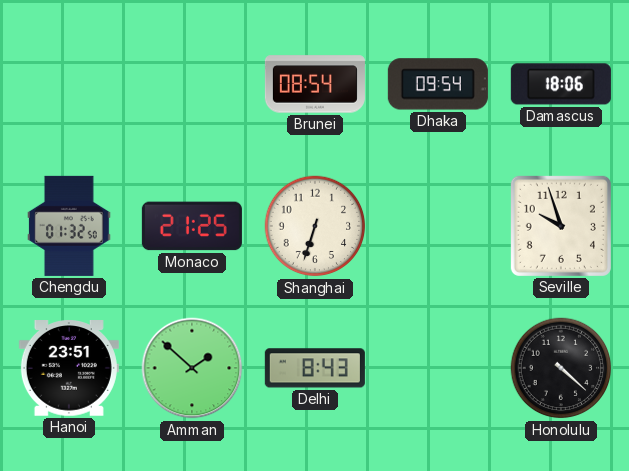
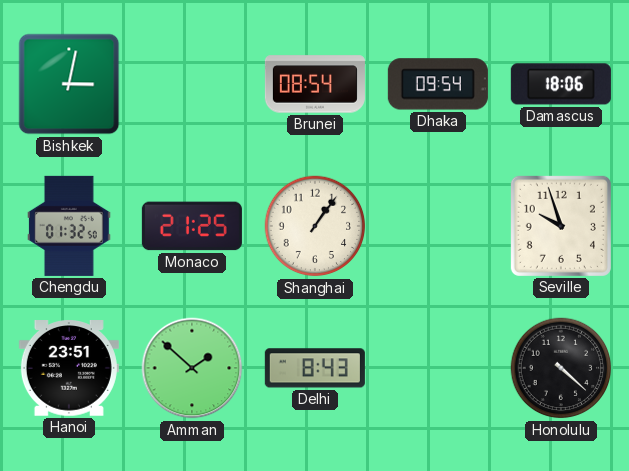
Bishkek: none -> 3:02 (69, 84)
Shanghai: 6:33 -> 1:06 (315, 226)
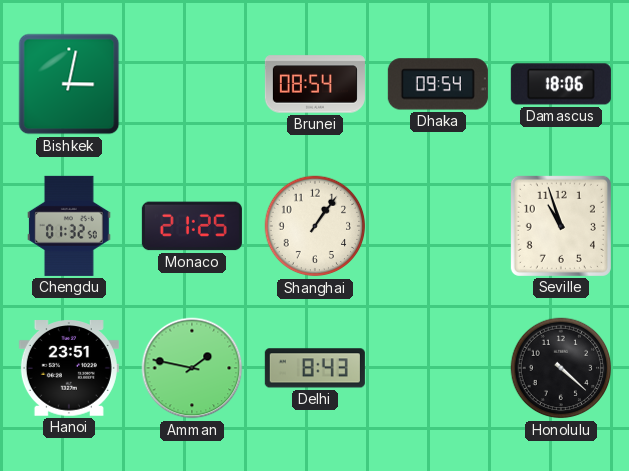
Seville: 9:57 -> 10:57 (561, 226)
Amman: 1:52 -> 1:47 (192, 368)
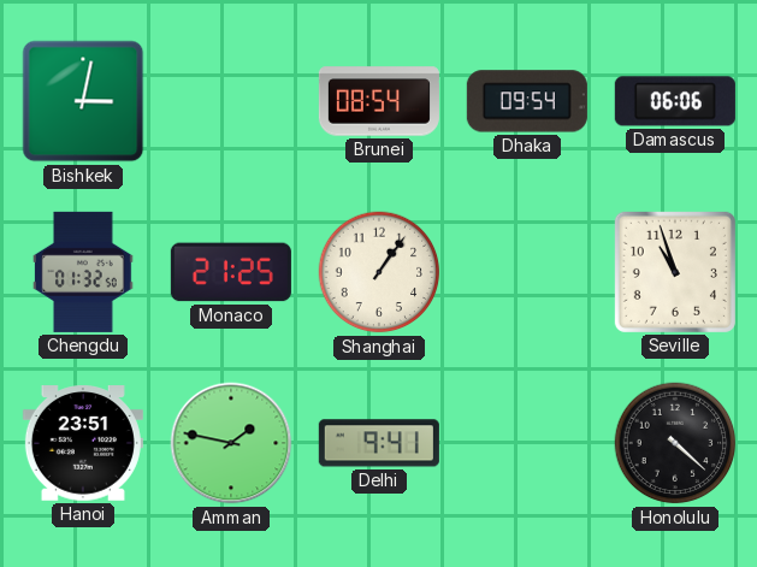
Damascus: 18:06 -> 06:06 (675, 101)
Delhi: 8:43 -> 9:41 (379, 443)
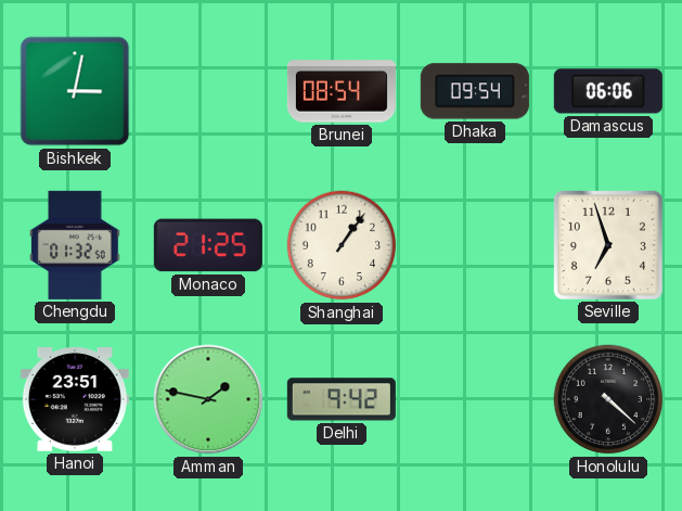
Seville: 10:57 -> 6:57 (608, 245)
Delhi: 9:41 -> 9:42 (342, 399)
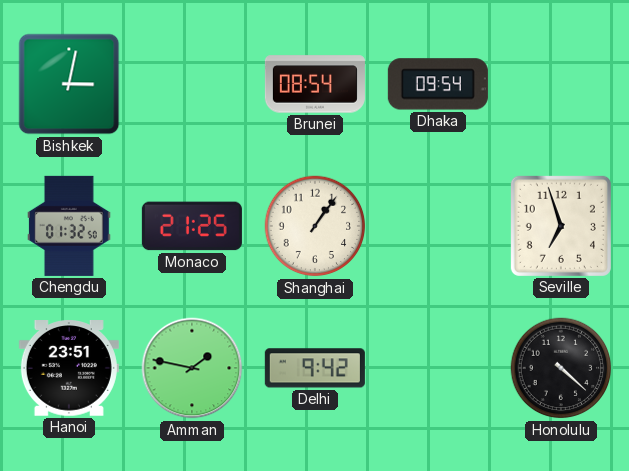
Damascus: 06:06 -> none (608, 91)
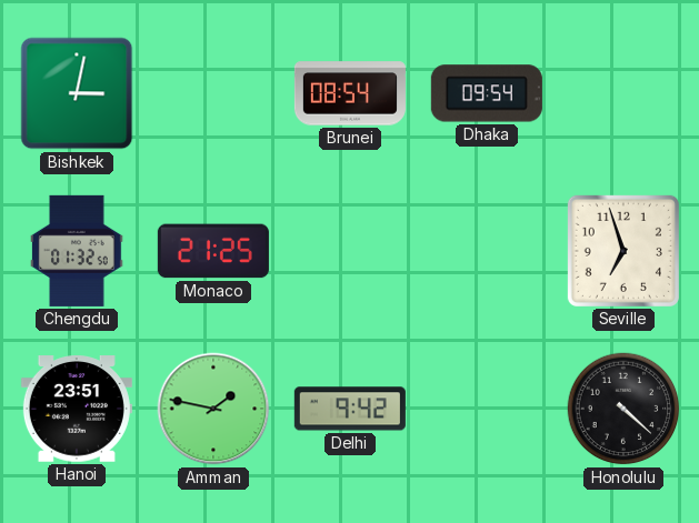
Shanghai: 1:06 -> none (315, 226)
